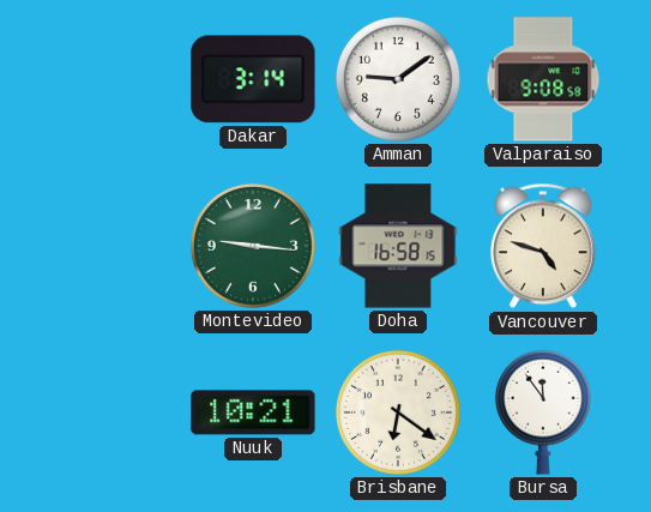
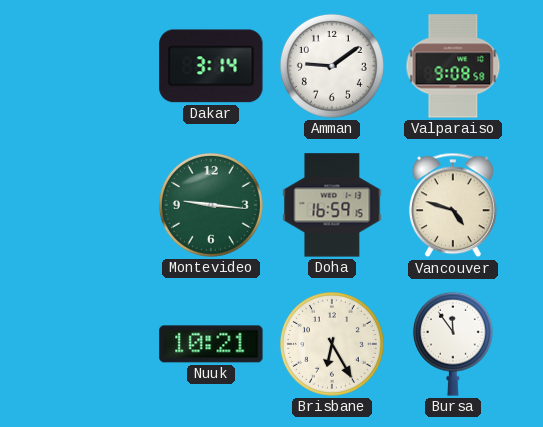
Doha: 16:58 -> 16:59 (332, 205)
Brisbane: 6:21 -> 6:25 (332, 344)
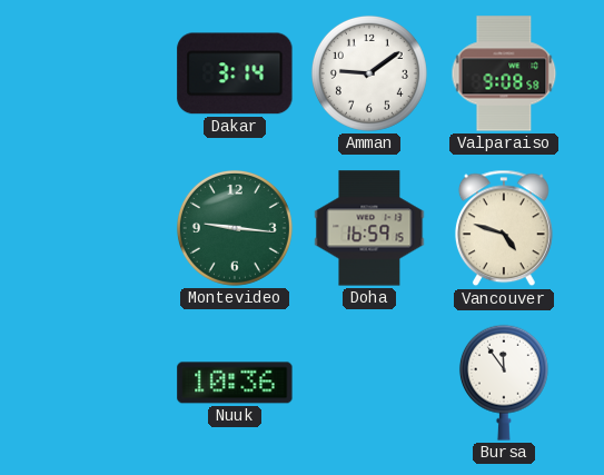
Nuuk: 10:21 -> 10:36 (235, 383)
Brisbane: 6:25 -> none (332, 344)
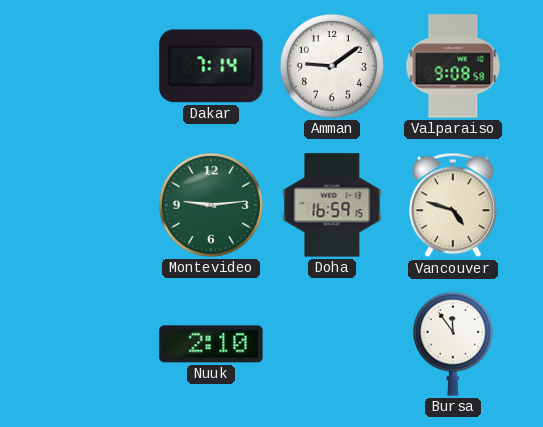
Dakar: 3:14 -> 7:14 (211, 66)
Montevideo: 9:16 -> 9:14 (211, 205)
Nuuk: 10:36 -> 2:10 (211, 344)
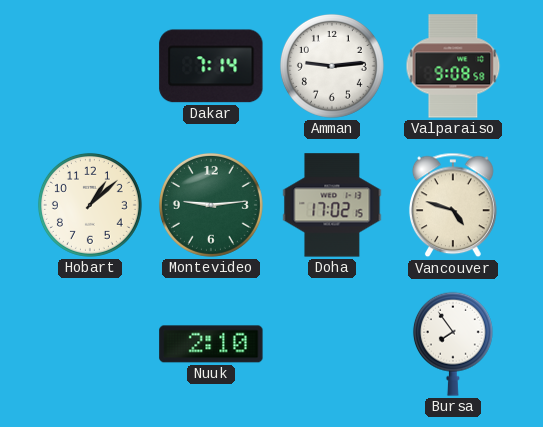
Amman: 9:09 -> 9:14 (332, 66)
Hobart: none -> 1:08 (90, 205)
Doha: 16:59 -> 17:02 (332, 205)
Bursa: 11:54 -> 7:54 (453, 344)
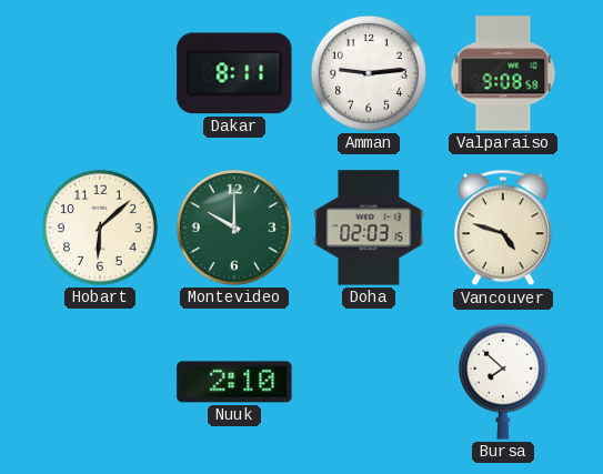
Dakar: 7:14 -> 8:11 (234, 73)
Hobart: 1:08 -> 6:08 (100, 228)
Montevideo: 9:14 -> 10:00 (234, 228)
Doha: 17:02 -> 02:03 (369, 228)
Bursa: 7:54 -> 7:52 (503, 382)
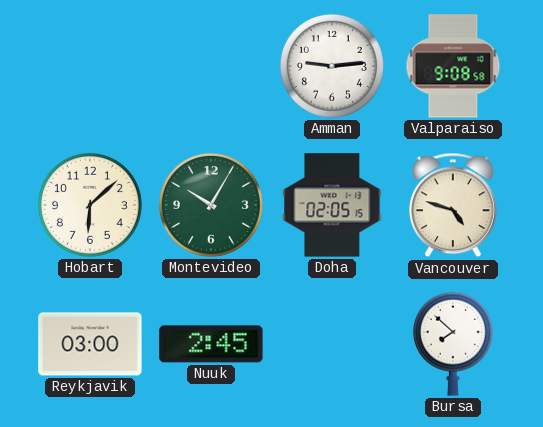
Dakar: 8:11 -> none (234, 73)
Montevideo: 10:00 -> 10:05 (211, 205)
Doha: 02:03 -> 02:05 (332, 205)
Reykjavik: none -> 03:00 (90, 344)
Nuuk: 2:10 -> 2:45 (211, 344)
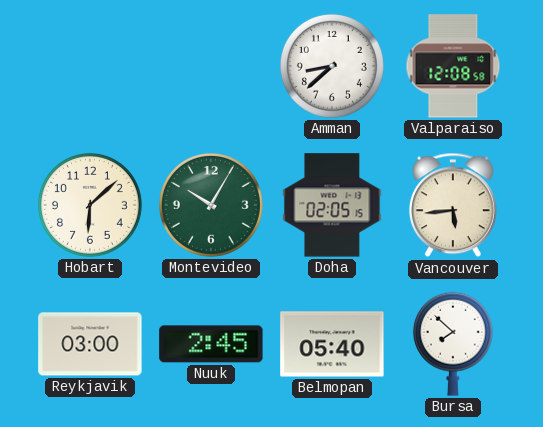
Amman: 9:14 -> 8:38 (332, 66)
Valparaiso: 9:08 -> 12:08 (453, 66)
Vancouver: 4:48 -> 5:44 (453, 205)
Belmopan: none -> 05:40 (332, 344)
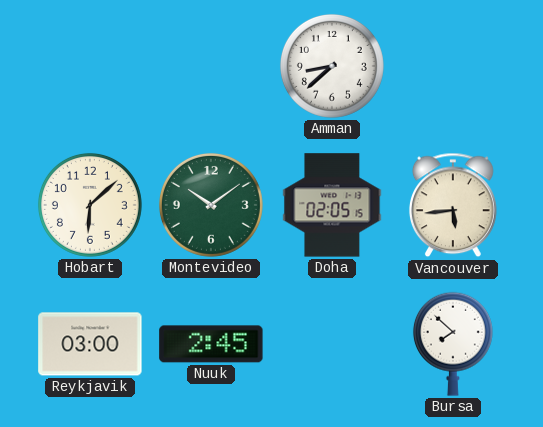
Valparaiso: 12:08 -> none (453, 66)
Montevideo: 10:05 -> 10:09 (211, 205)
Belmopan: 05:40 -> none (332, 344)
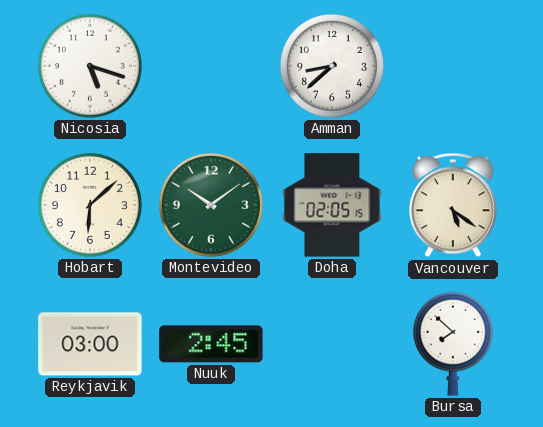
Nicosia: none -> 5:18 (90, 66)
Vancouver: 5:44 -> 5:21 (453, 205)
